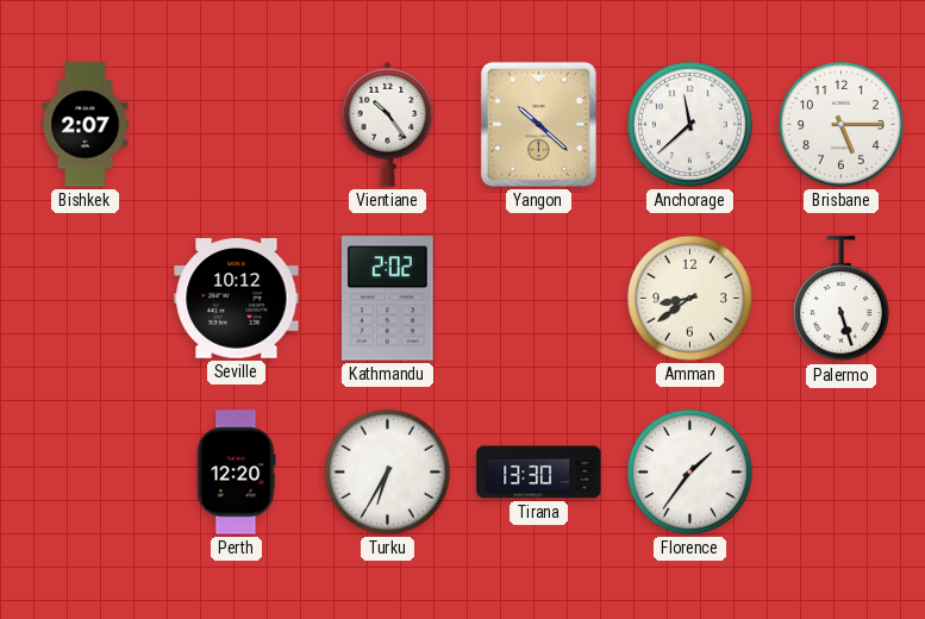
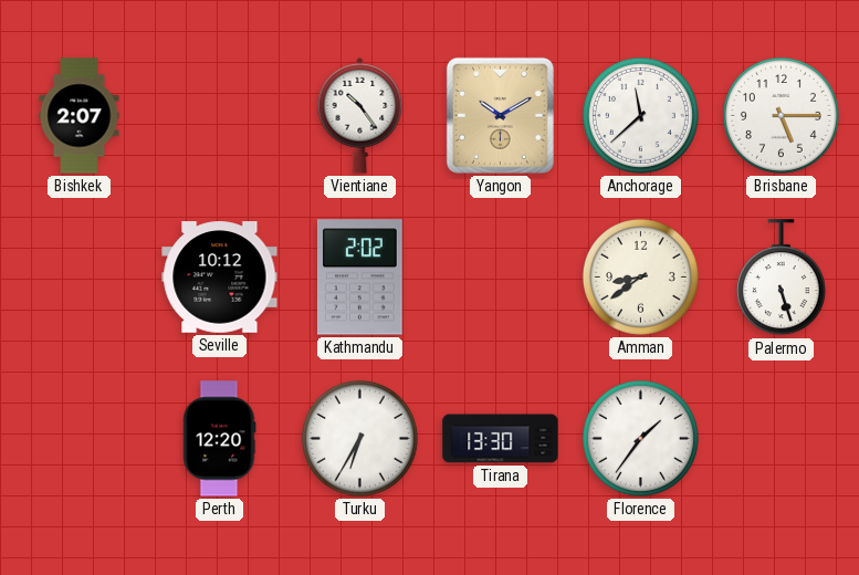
Yangon: 10:22 -> 10:10 (500, 115)
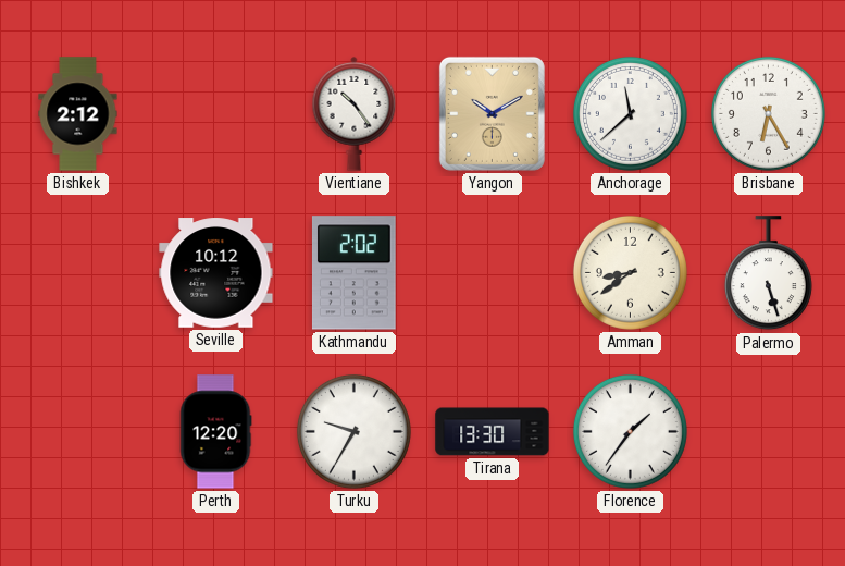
Bishkek: 2:07 -> 2:12 (78, 114)
Brisbane: 5:15 -> 6:25 (768, 113)
Turku: 6:35 -> 9:35 (353, 431)
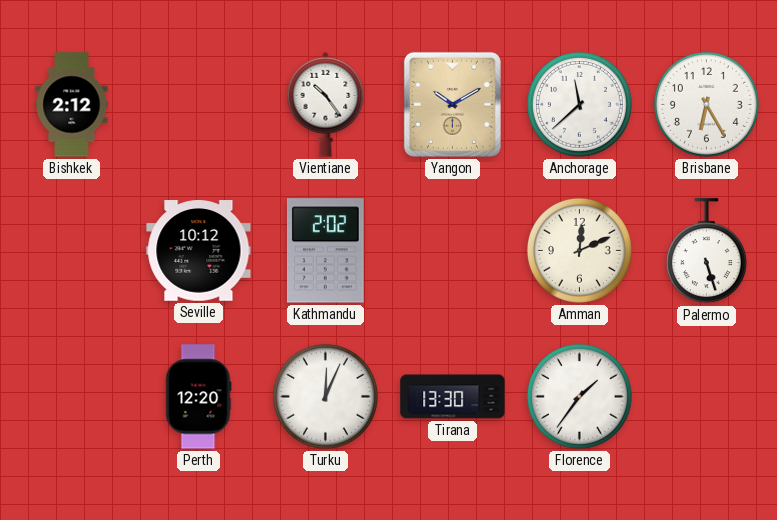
Amman: 8:39 -> 12:11 (579, 250)
Turku: 9:35 -> 12:04 (325, 396)
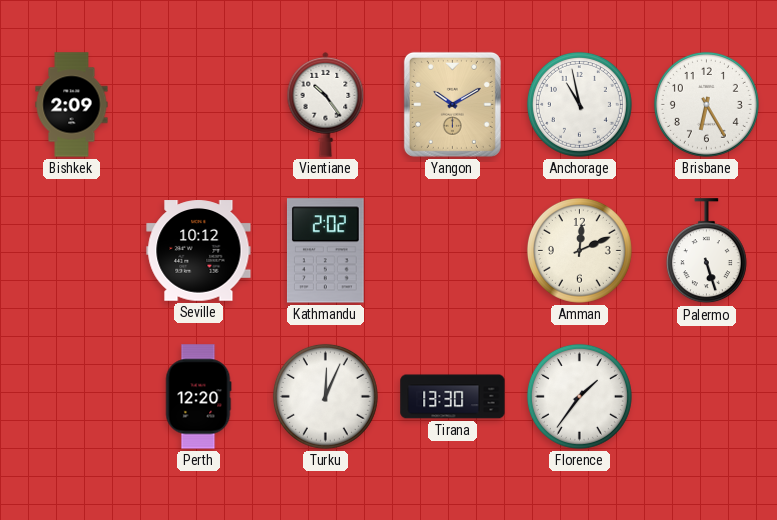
Bishkek: 2:12 -> 2:09 (72, 105)
Anchorage: 11:38 -> 10:58 (579, 104)
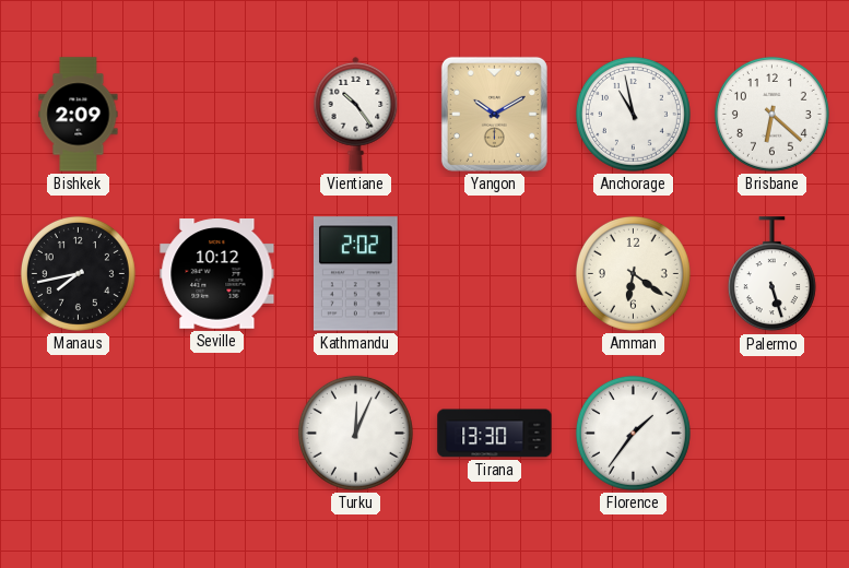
Brisbane: 6:25 -> 6:22 (771, 114)
Manaus: none -> 7:43 (78, 273)
Amman: 12:11 -> 6:21 (633, 273)
Perth: 12:20 -> none (198, 397)
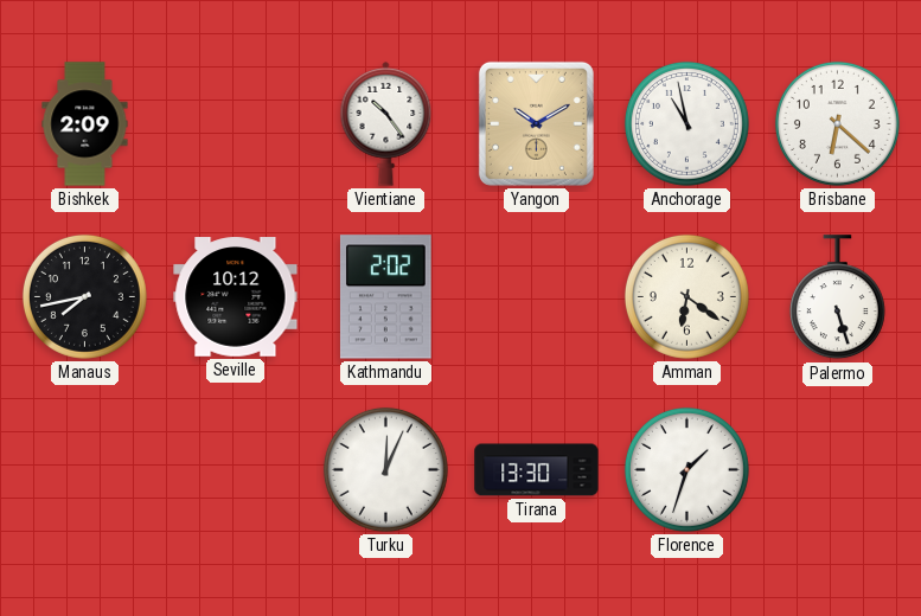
Florence: 1:36 -> 1:33 (686, 469)
